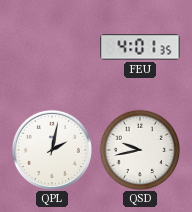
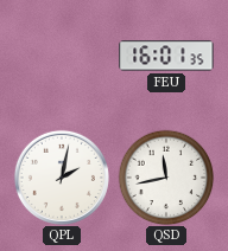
FEU: 4:01 -> 16:01 (166, 56)
QSD: 9:43 -> 11:43 (166, 178)
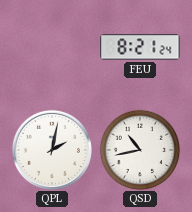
FEU: 16:01 -> 8:21 (140, 47)
QSD: 11:43 -> 10:43 (140, 150)
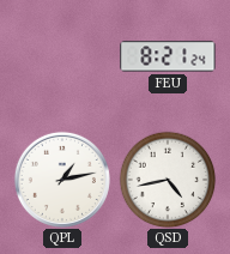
QPL: 2:02 -> 1:13 (62, 180)
QSD: 10:43 -> 4:43 (168, 180)
